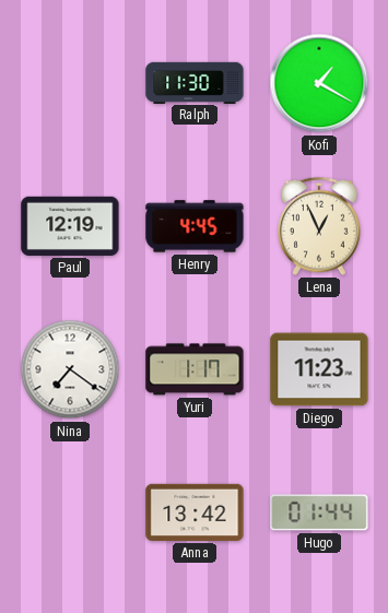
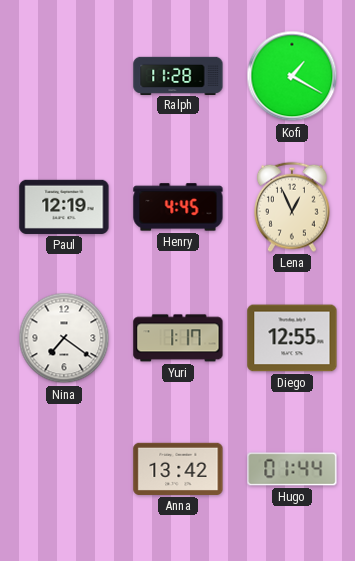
Ralph: 11:30 -> 11:28 (178, 75)
Diego: 11:23 -> 12:55 (292, 338)
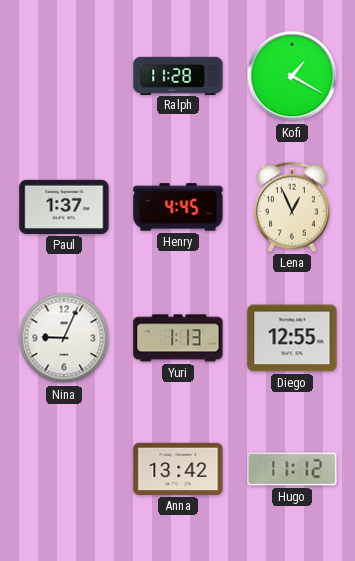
Paul: 12:19 -> 1:37 (64, 207)
Nina: 7:21 -> 9:04 (64, 338)
Yuri: 1:17 -> 1:13 (178, 338)
Hugo: 01:44 -> 11:12 (292, 469)
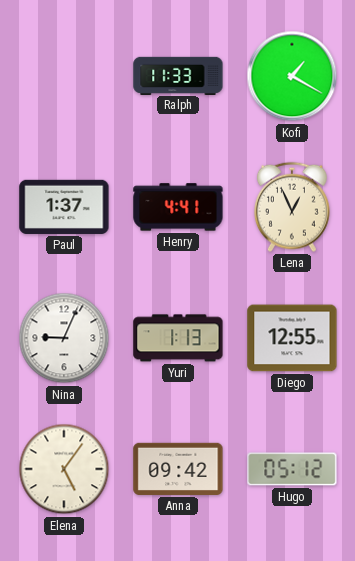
Ralph: 11:28 -> 11:33 (178, 75)
Henry: 4:45 -> 4:41 (178, 207)
Elena: none -> 5:06 (64, 469)
Anna: 13:42 -> 09:42 (178, 469)
Hugo: 11:12 -> 05:12 (292, 469)
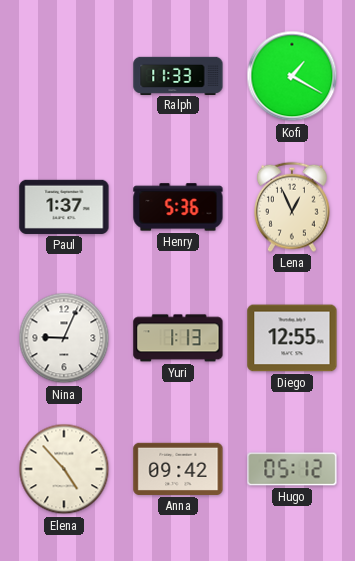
Henry: 4:41 -> 5:36 (178, 207)
Elena: 5:06 -> 4:53 (64, 469)
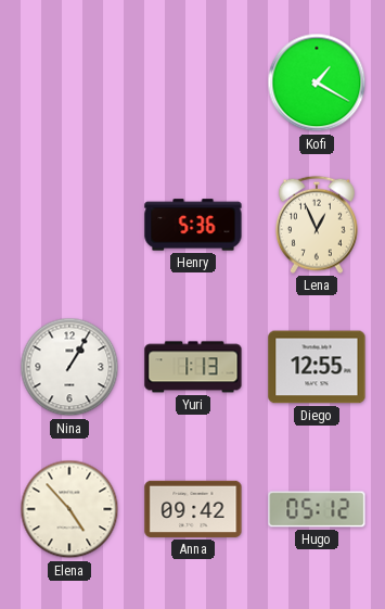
Ralph: 11:33 -> none (178, 75)
Paul: 1:37 -> none (64, 207)
Nina: 9:04 -> 1:05 (69, 367)
